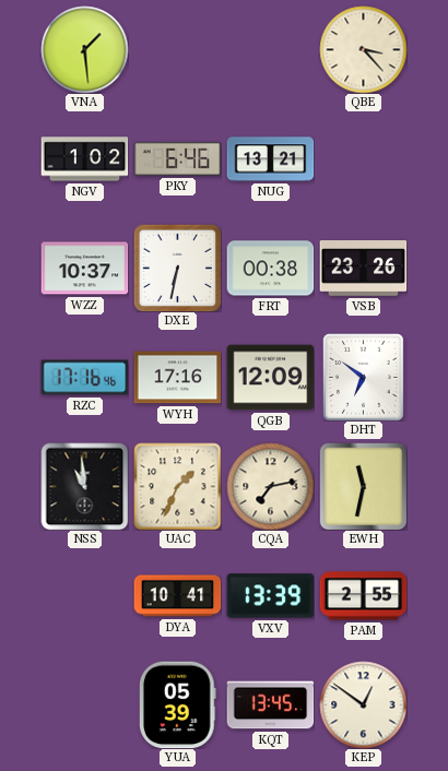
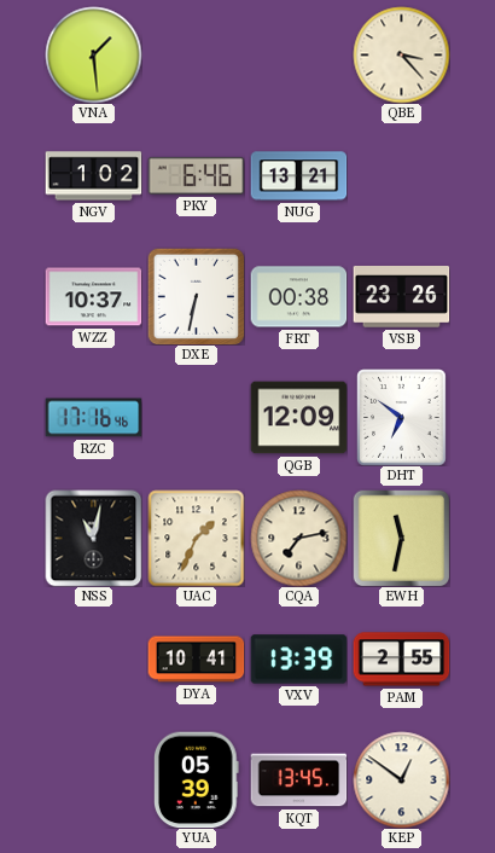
WYH: 17:16 -> none (177, 378)
NSS: 10:59 -> 11:02 (93, 538)
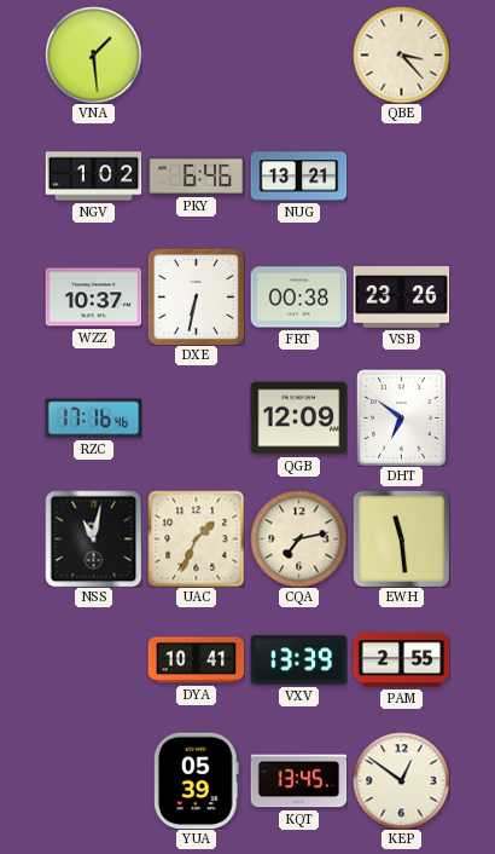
EWH: 11:32 -> 11:29 (401, 538)
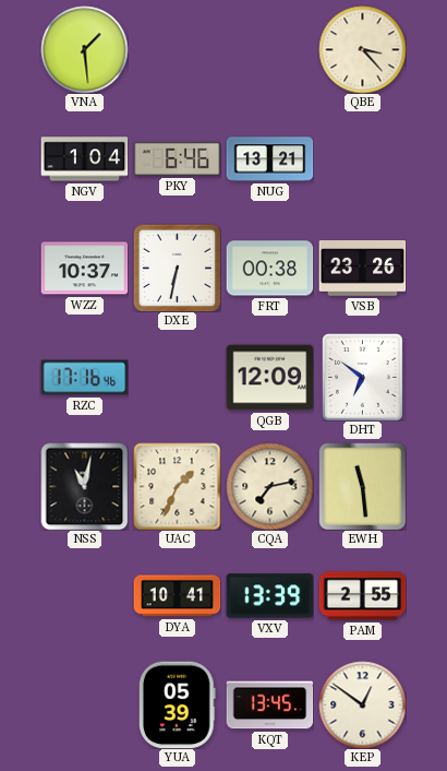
NGV: 1:02 -> 1:04 (84, 159)
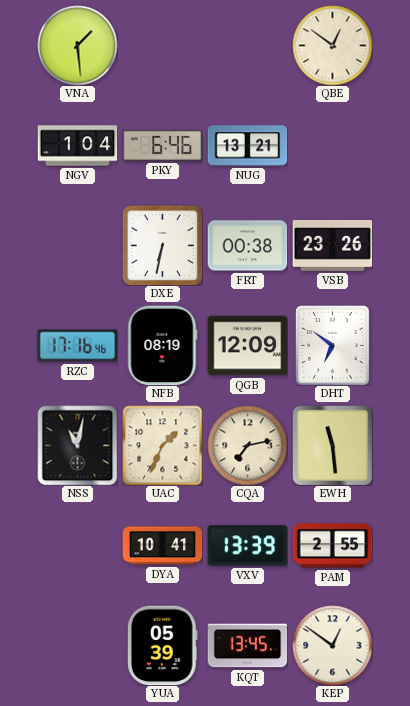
QBE: 3:23 -> 12:51 (332, 45)
WZZ: 10:37 -> none (84, 269)
NFB: none -> 08:19 (163, 345)
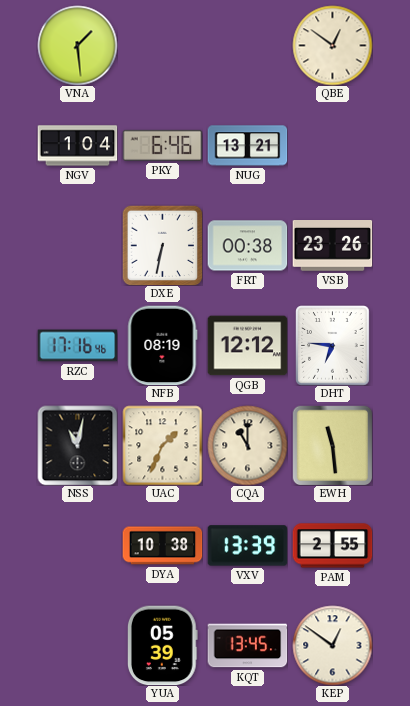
QGB: 12:09 -> 12:12 (247, 346)
DHT: 6:51 -> 6:46 (333, 345)
CQA: 7:13 -> 11:00 (247, 445)
DYA: 10:41 -> 10:38 (162, 546)
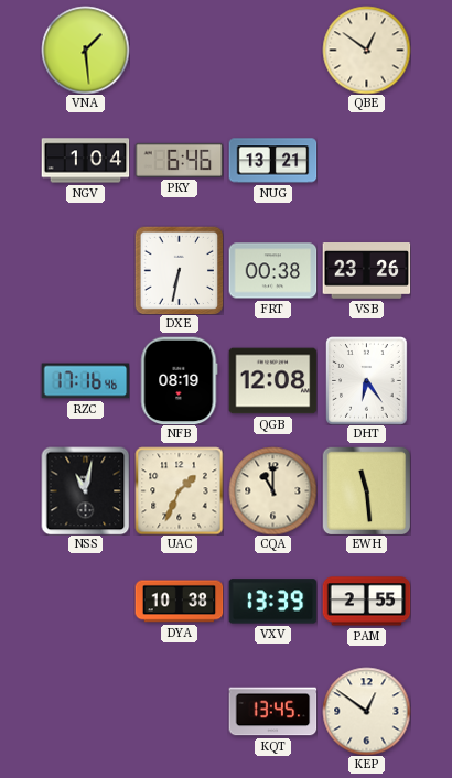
QGB: 12:12 -> 12:08 (272, 381)
DHT: 6:46 -> 6:24 (367, 380)
YUA: 05:39 -> none (163, 645)
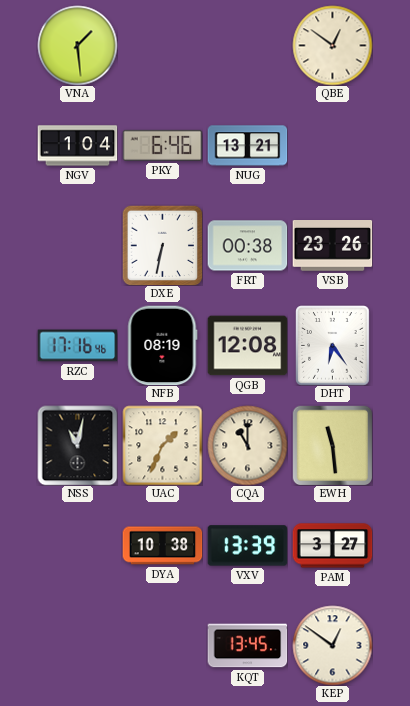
PAM: 2:55 -> 3:27 (332, 546)
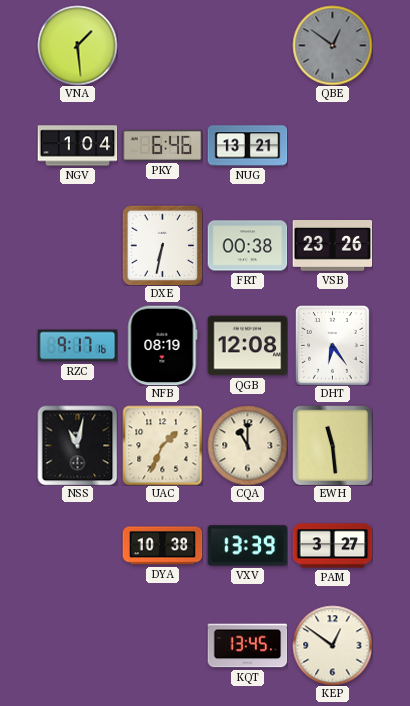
QBE dial: cream -> grey (332, 45)
RZC: 17:16 -> 9:17 (77, 346)
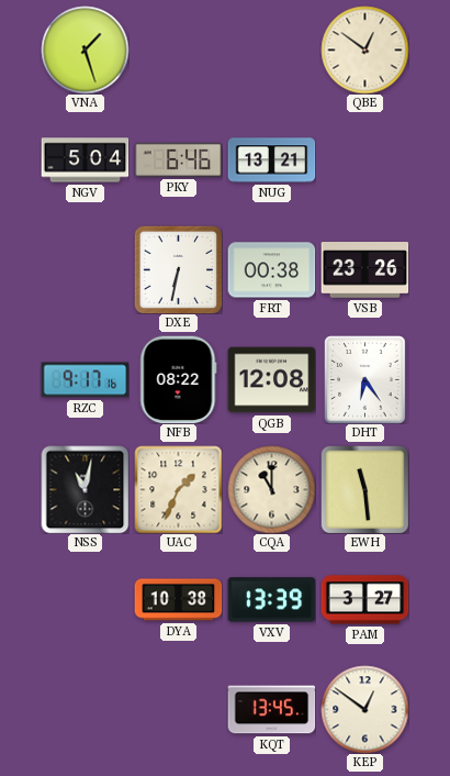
VNA: 1:29 -> 1:27 (85, 49)
QBE dial: grey -> cream (364, 49)
NGV: 1:04 -> 5:04 (85, 160)
NFB: 08:19 -> 08:22 (179, 379)
